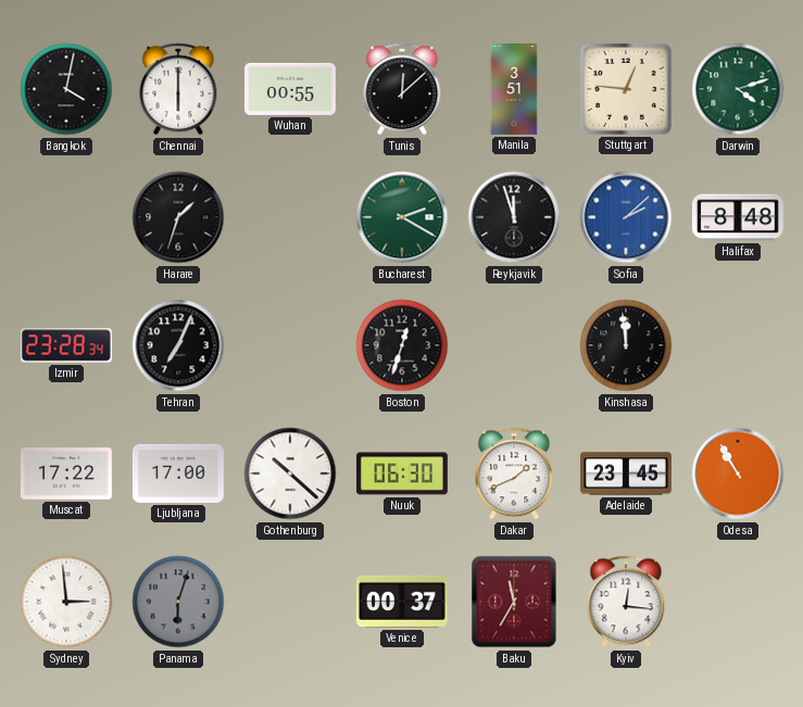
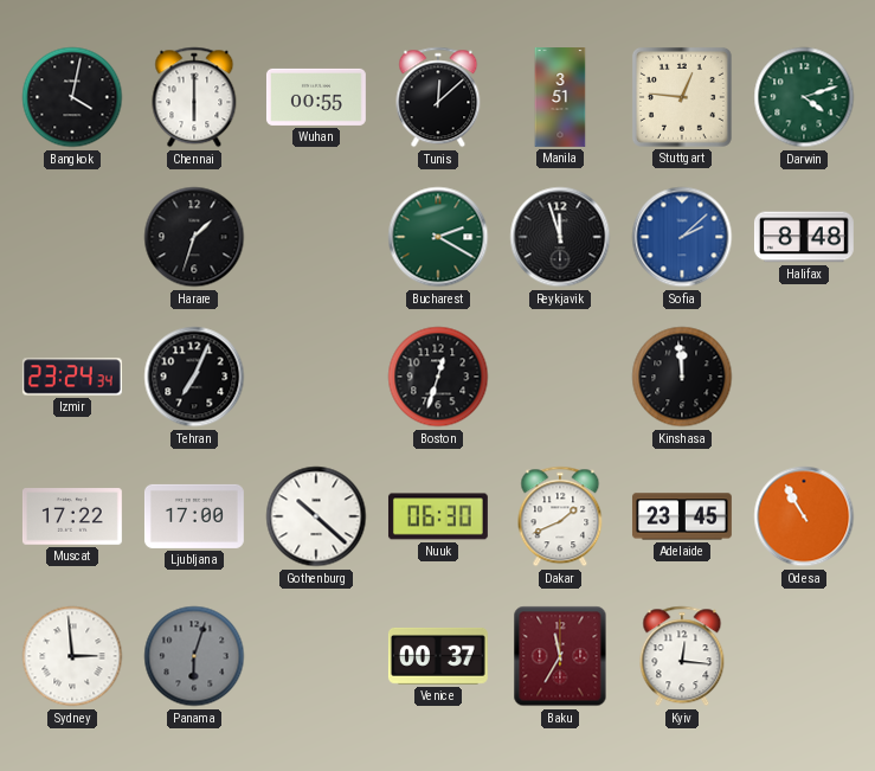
Izmir: 23:28 -> 23:24 (72, 377)
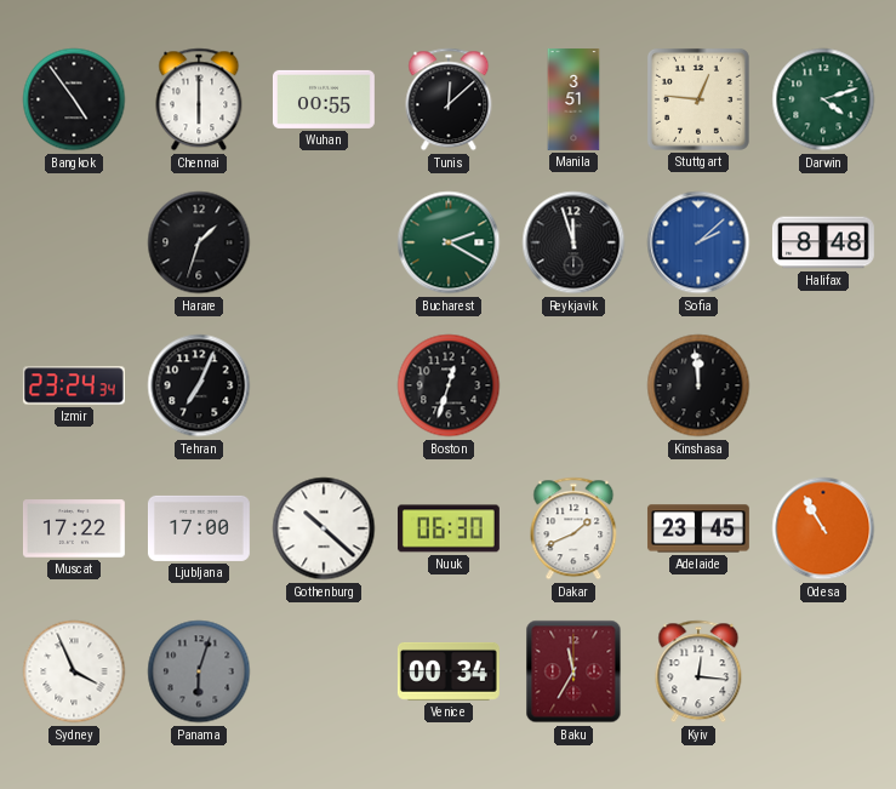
Bangkok: 4:02 -> 4:54 (74, 99)
Sydney: 2:59 -> 3:56 (74, 671)
Venice: 00:37 -> 00:34 (449, 671)
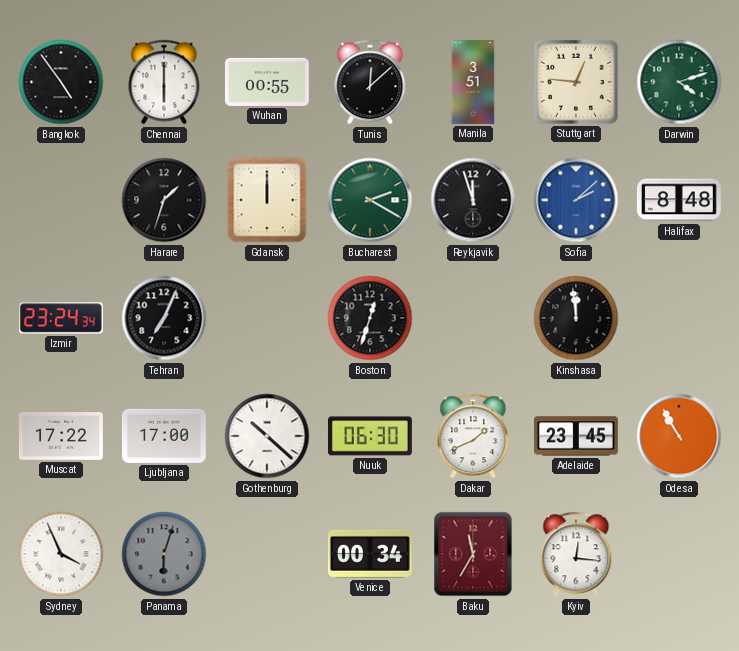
Gdansk: none -> 12:00 (267, 200)
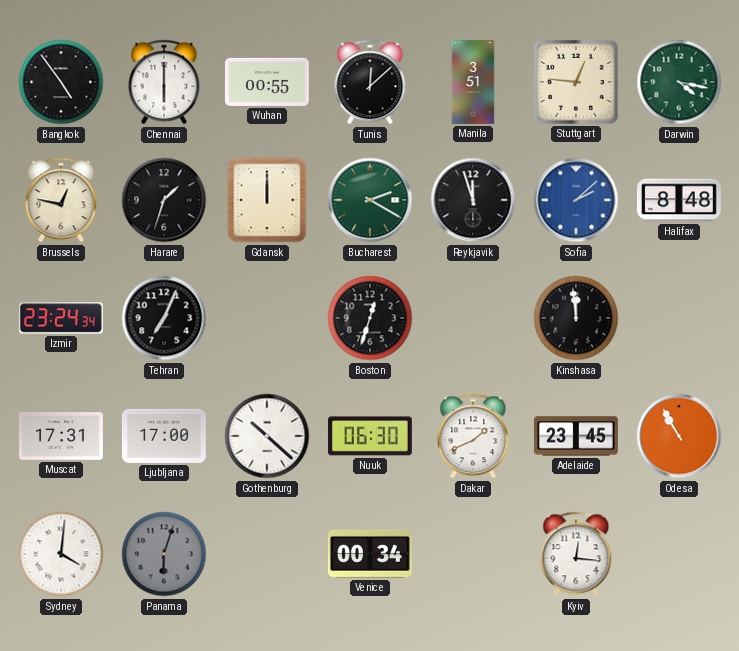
Darwin: 4:12 -> 4:17 (679, 82)
Brussels: none -> 12:47 (61, 200)
Muscat: 17:22 -> 17:31 (61, 436)
Sydney: 3:56 -> 4:01 (61, 554)
Baku: 11:35 -> none (473, 554)
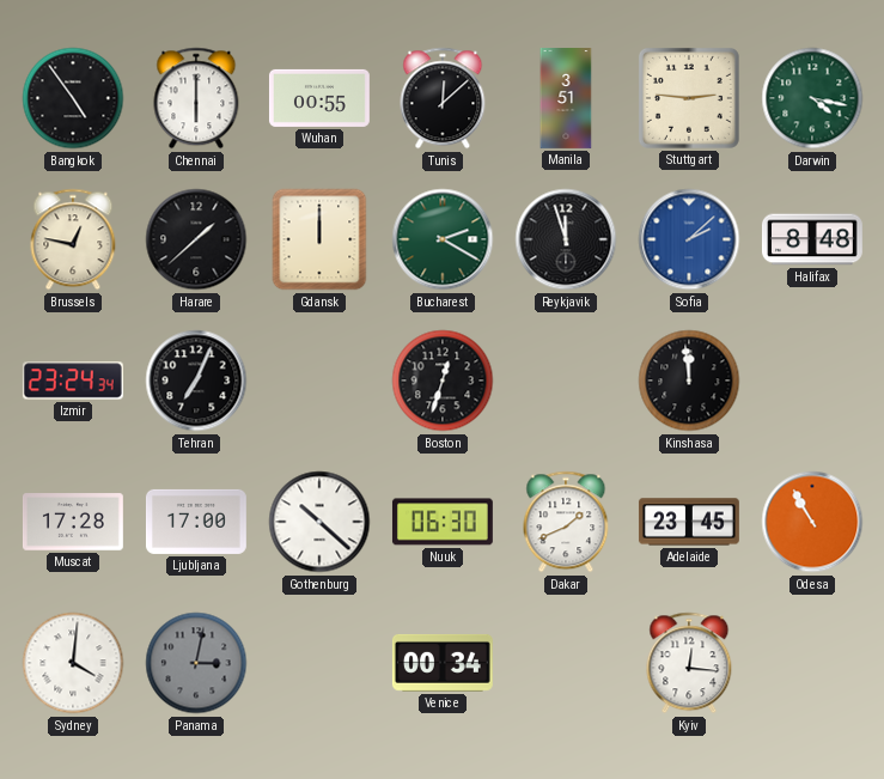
Stuttgart: 12:46 -> 2:46 (689, 98)
Harare: 1:33 -> 1:38 (196, 239)
Muscat: 17:31 -> 17:28 (73, 522)
Panama: 6:03 -> 3:02 (196, 663)
